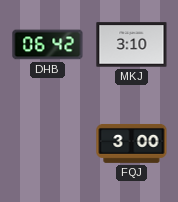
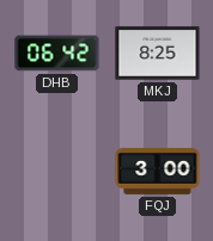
MKJ: 3:10 -> 8:25 (158, 54)
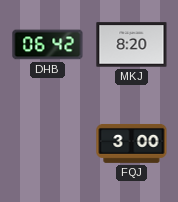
MKJ: 8:25 -> 8:20 (132, 45)
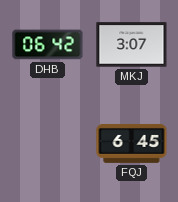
MKJ: 8:20 -> 3:07 (132, 45)
FQJ: 3:00 -> 6:45 (132, 143)
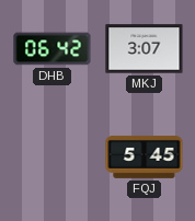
FQJ: 6:45 -> 5:45 (145, 156)
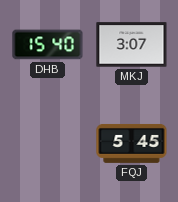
DHB: 06:42 -> 15:40 (48, 45)
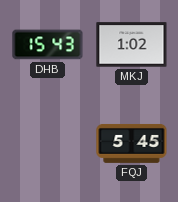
DHB: 15:40 -> 15:43 (48, 45)
MKJ: 3:07 -> 1:02 (132, 45)
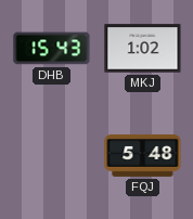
FQJ: 5:45 -> 5:48 (143, 155)
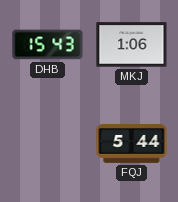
MKJ: 1:02 -> 1:06 (132, 45)
FQJ: 5:48 -> 5:44 (132, 143)
